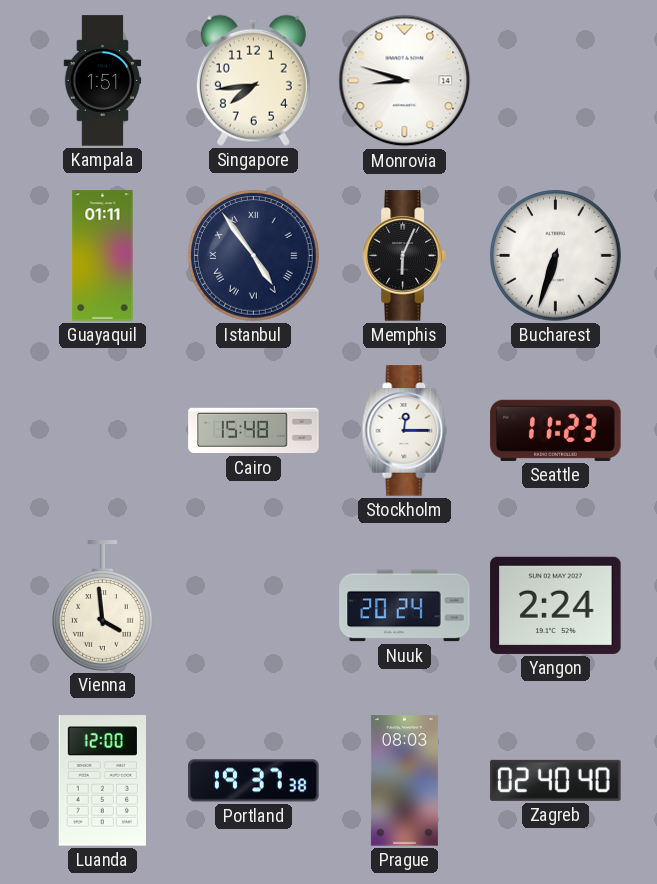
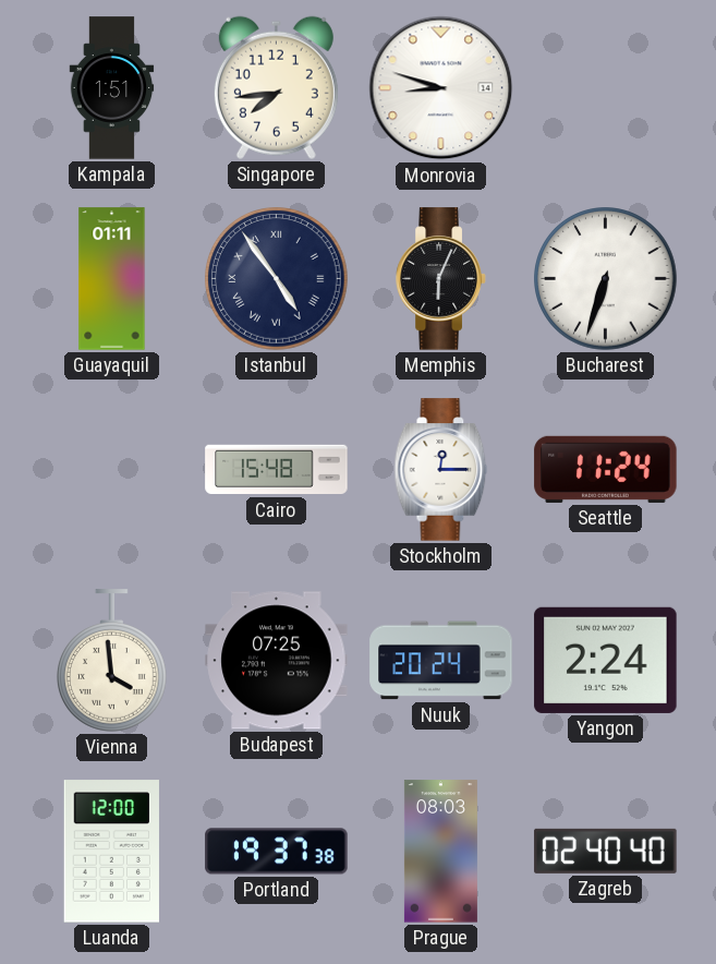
Seattle: 11:23 -> 11:24 (606, 469)
Budapest: none -> 07:25 (277, 661)
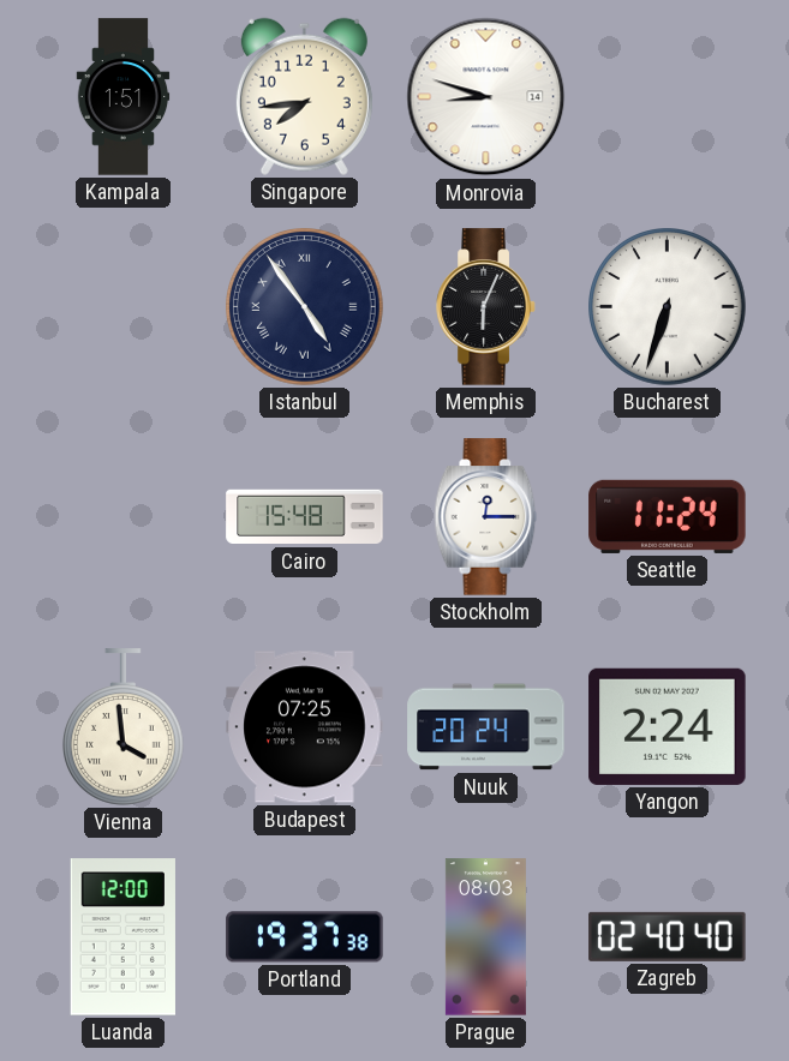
Guayaquil: 01:11 -> none (112, 279)
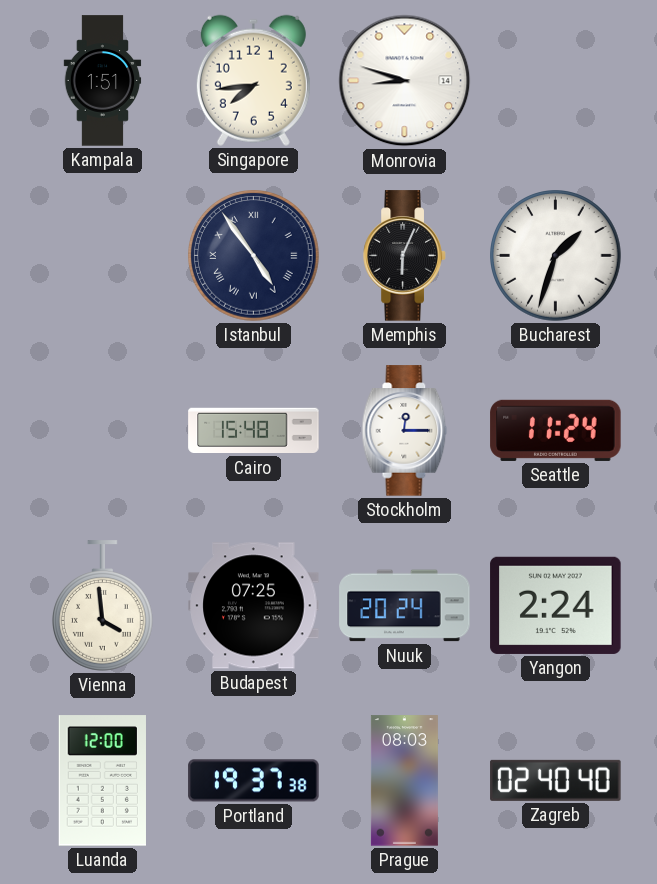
Bucharest: 6:33 -> 1:33 (556, 256)
